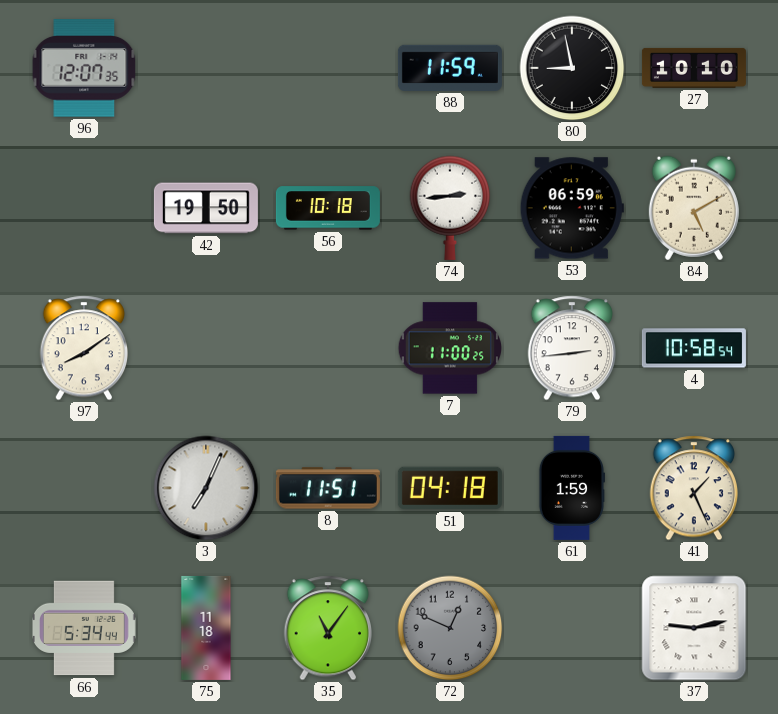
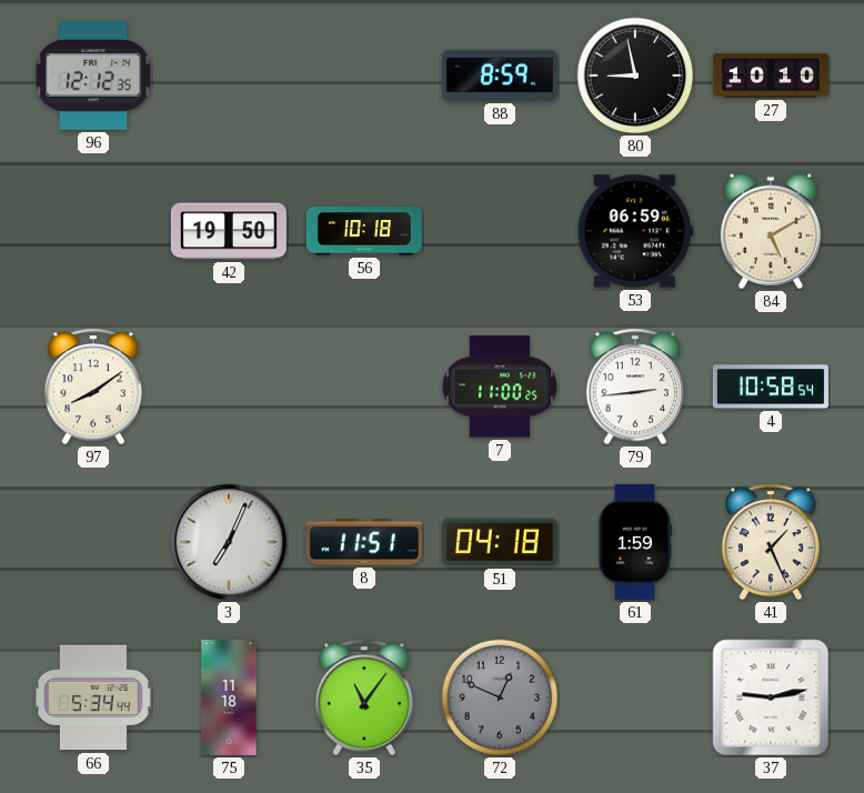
96: 12:07 -> 12:12 (93, 76)
88: 11:59 -> 8:59 (500, 76)
74: 2:44 -> none (450, 208)
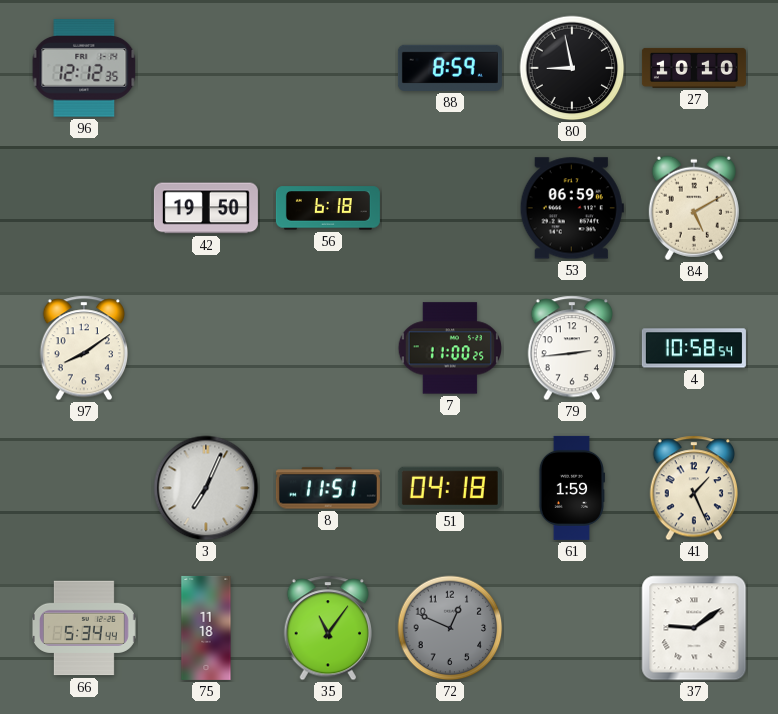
56: 10:18 -> 6:18 (328, 208)
37: 9:13 -> 9:09 (694, 628)
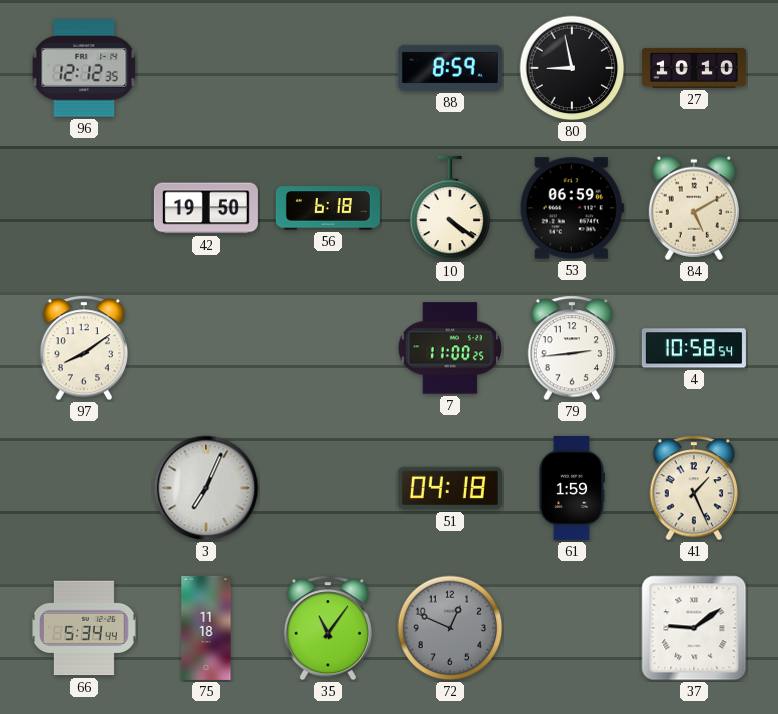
10: none -> 4:21 (450, 208)
8: 11:51 -> none (328, 488)
